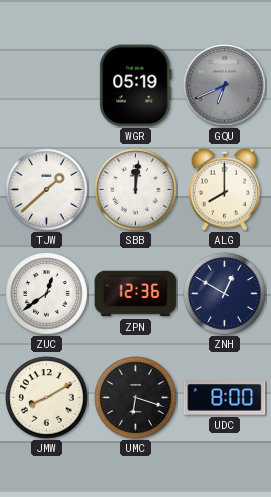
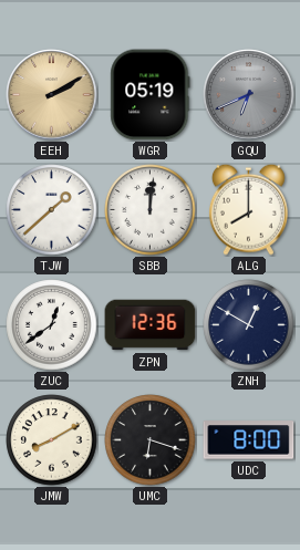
EEH: none -> 2:10 (52, 95)
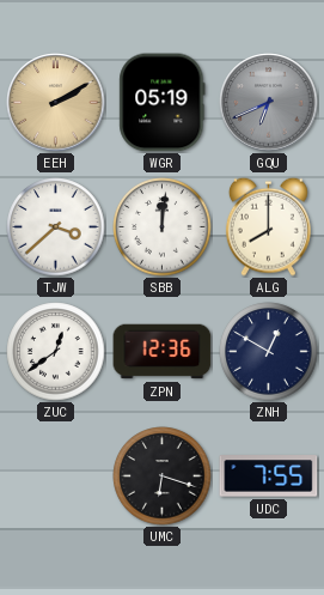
TJW: 1:38 -> 3:38 (56, 227)
JMW: 8:10 -> none (52, 440)
UDC: 8:00 -> 7:55 (269, 476)
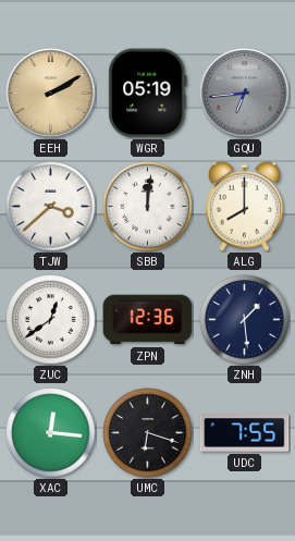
GQU: 6:41 -> 6:44 (245, 94)
ZNH: 12:50 -> 1:29 (245, 320)
XAC: none -> 12:16 (51, 433)
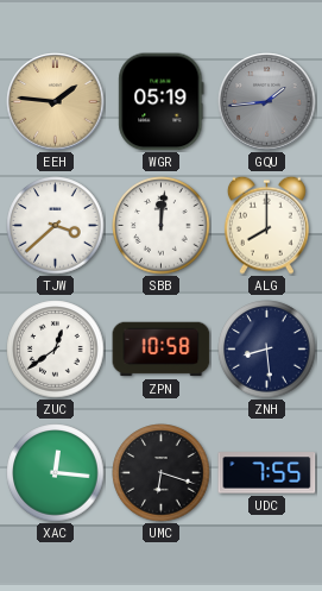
EEH: 2:10 -> 1:46 (56, 102)
GQU: 6:44 -> 1:44 (267, 102)
ZPN: 12:36 -> 10:58 (162, 350)
ZNH: 1:29 -> 8:29 (267, 350)
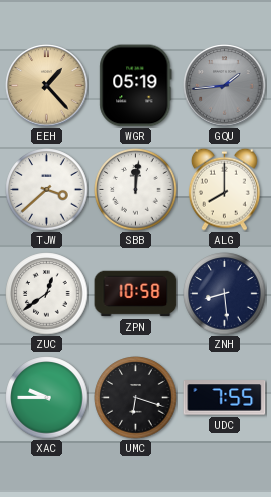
EEH: 1:46 -> 1:23 (47, 86)
XAC: 12:16 -> 9:45 (47, 398)
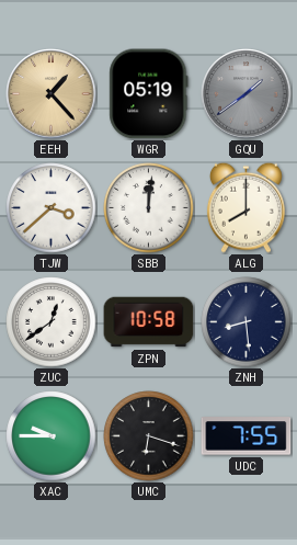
GQU: 1:44 -> 1:39 (247, 94)
